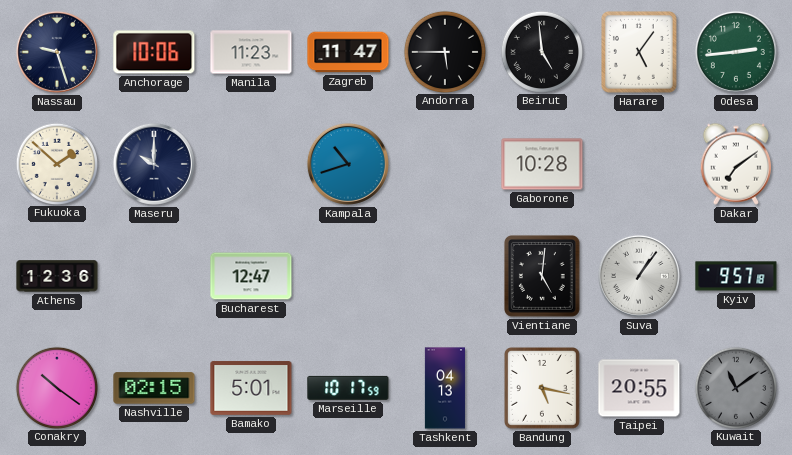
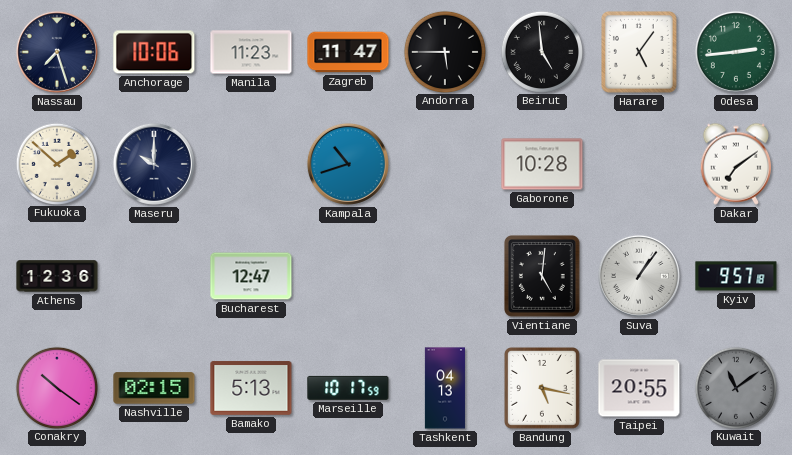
Nassau: 9:27 -> 7:27 (57, 52)
Bamako: 5:01 -> 5:13 (251, 388)
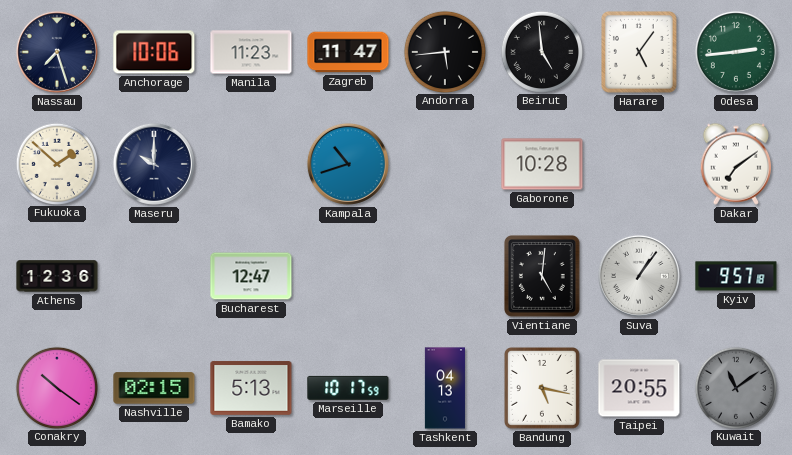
Andorra: 5:45 -> 5:44 (444, 51)
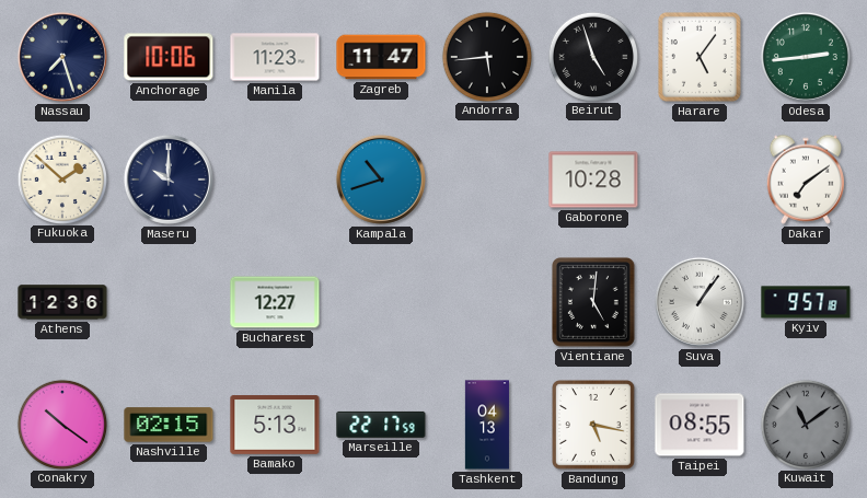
Beirut: 4:59 -> 4:57 (592, 56)
Bucharest: 12:47 -> 12:27 (275, 302)
Marseille: 10:17 -> 22:17 (381, 425)
Taipei: 20:55 -> 08:55 (700, 425)
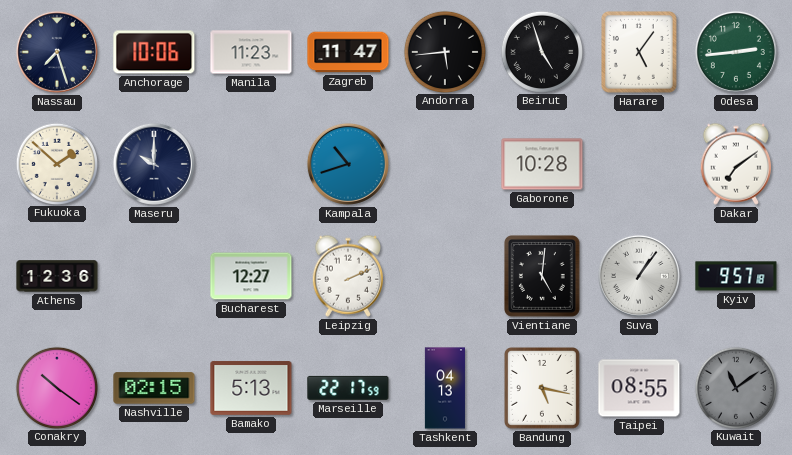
Leipzig: none -> 2:11 (348, 276)
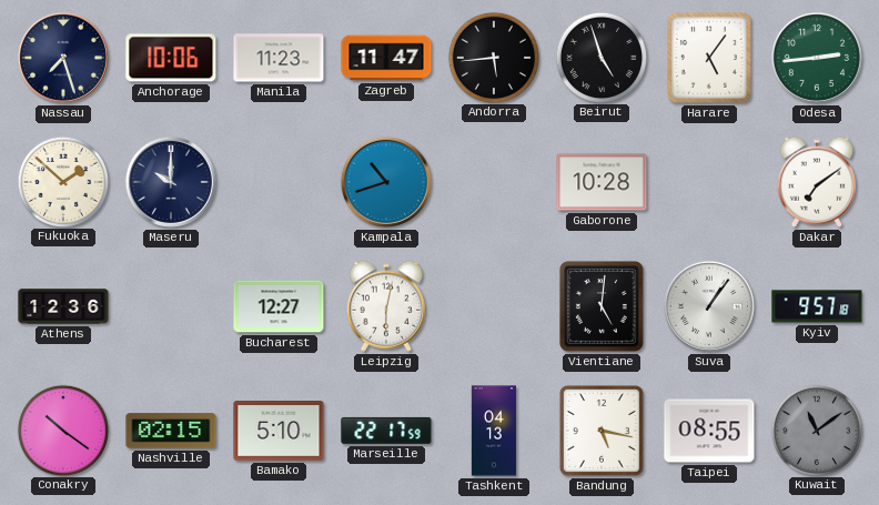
Leipzig: 2:11 -> 6:02 (386, 306)
Bamako: 5:13 -> 5:10 (279, 431)
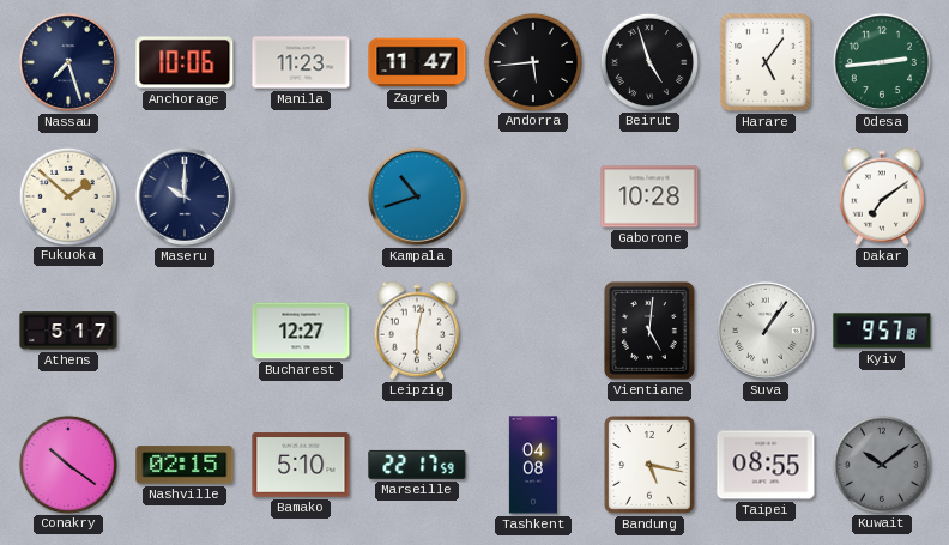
Athens: 12:36 -> 5:17 (68, 331)
Tashkent: 04:13 -> 04:08 (533, 465)
Kuwait: 11:09 -> 10:09 (881, 464)
